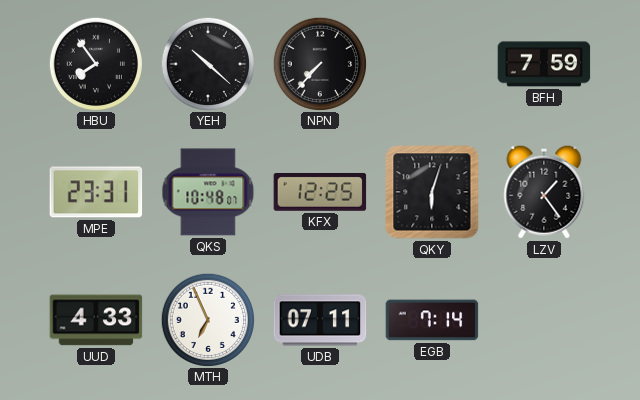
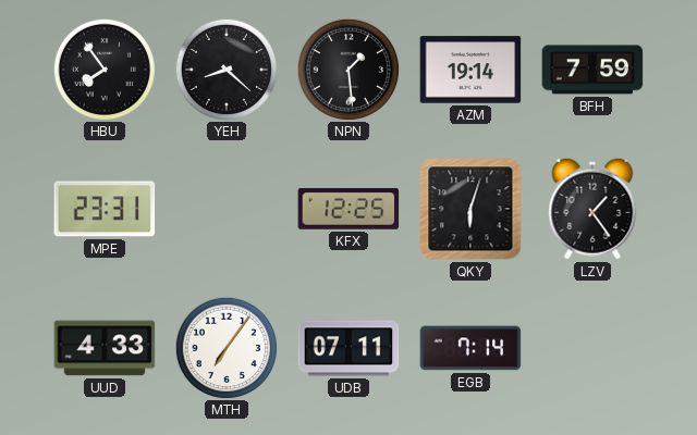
YEH: 10:22 -> 8:22 (225, 69)
NPN: 7:37 -> 1:29 (347, 69)
AZM: none -> 19:14 (470, 70)
QKS: 10:48 -> none (208, 192)
MTH: 6:56 -> 7:06 (225, 347)
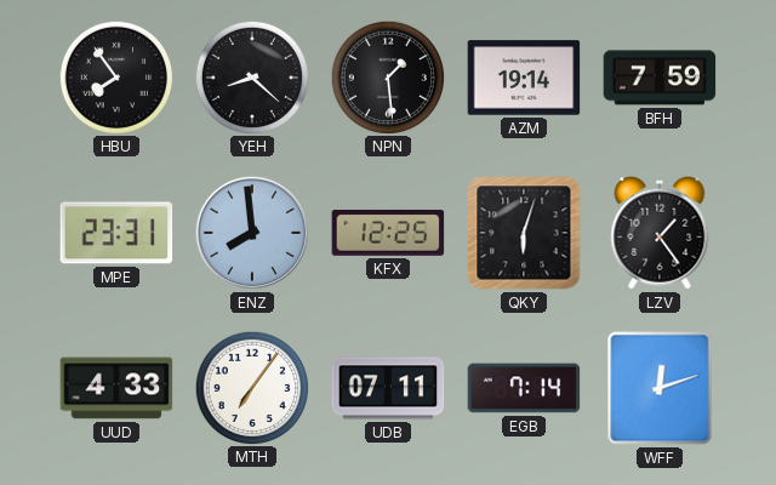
ENZ: none -> 7:59 (252, 233)
WFF: none -> 12:12 (660, 388)
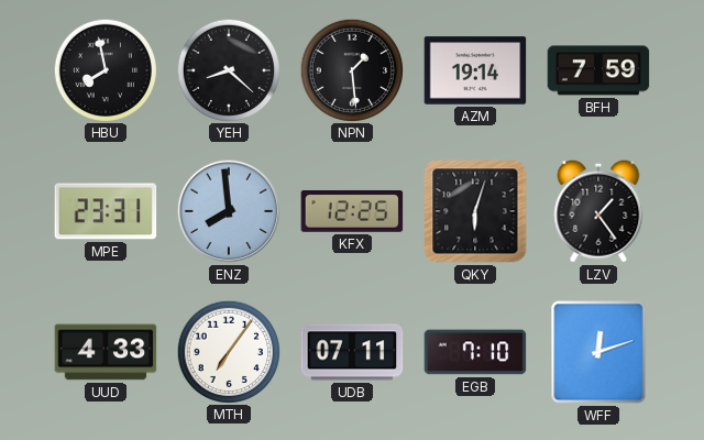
HBU: 7:54 -> 7:58 (105, 69)
EGB: 7:14 -> 7:10 (475, 352)
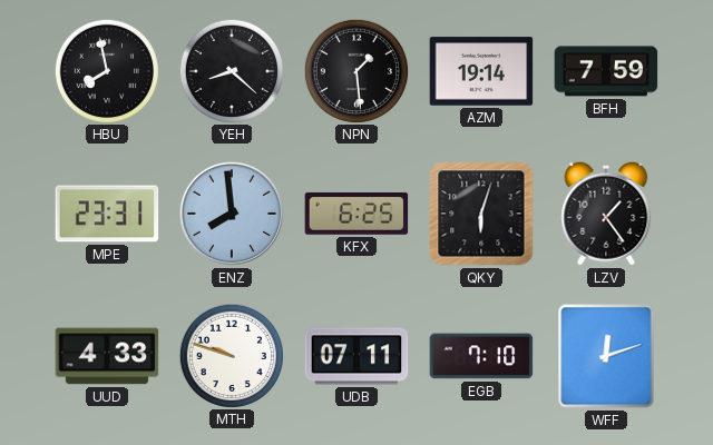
KFX: 12:25 -> 6:25 (356, 214)
MTH: 7:06 -> 9:48 (231, 355)
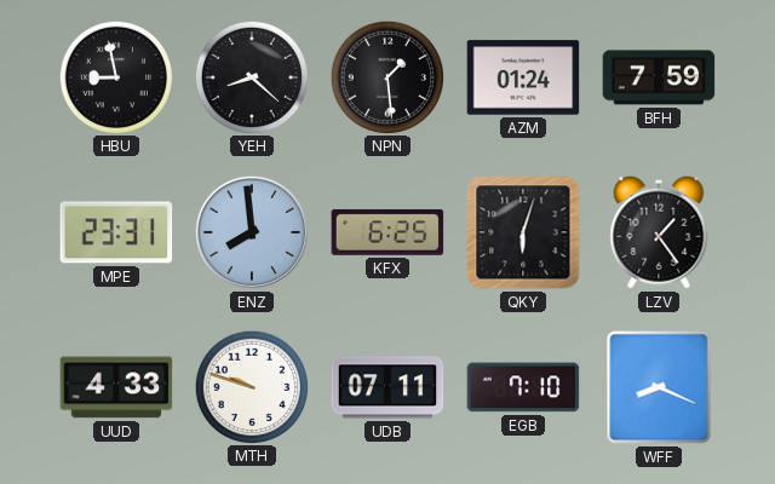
HBU: 7:58 -> 8:58 (115, 76)
AZM: 19:14 -> 01:24 (523, 77)
WFF: 12:12 -> 8:19 (659, 387)
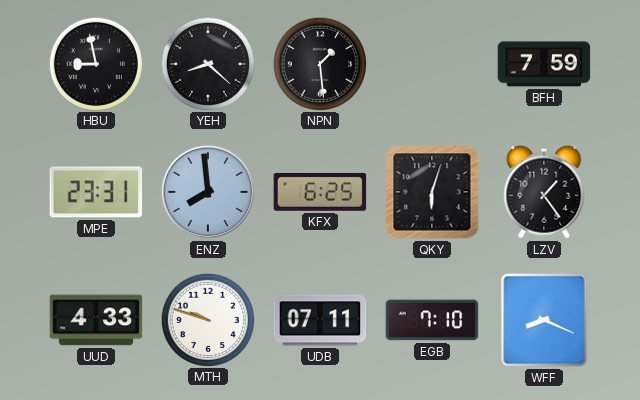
AZM: 01:24 -> none (523, 77)
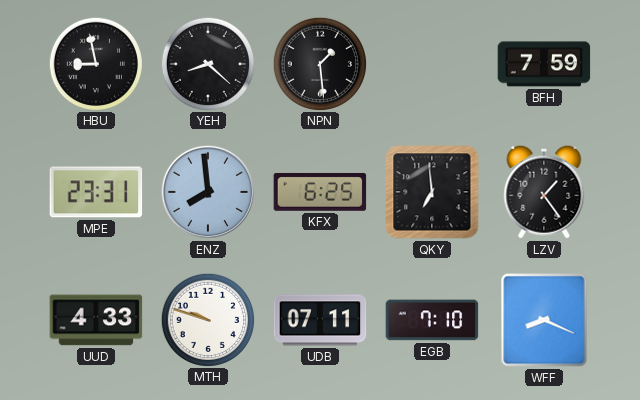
QKY: 6:03 -> 6:59 (432, 192)
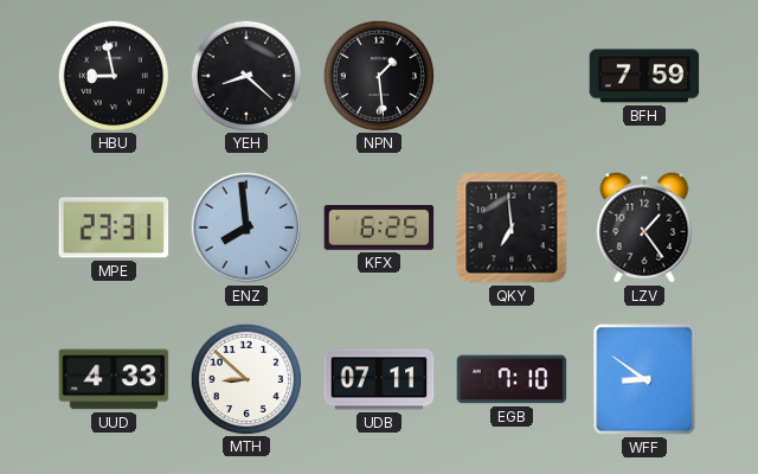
MTH: 9:48 -> 8:52 (245, 378)
WFF: 8:19 -> 8:51 (644, 379)
